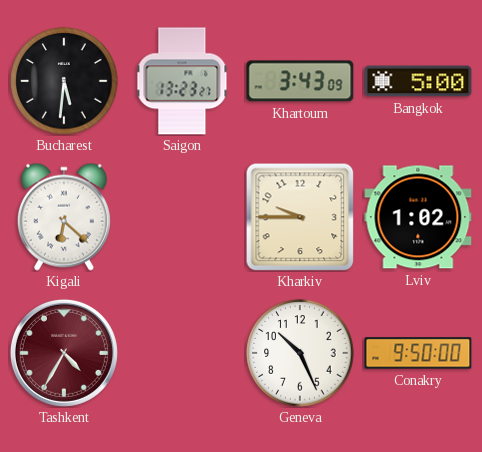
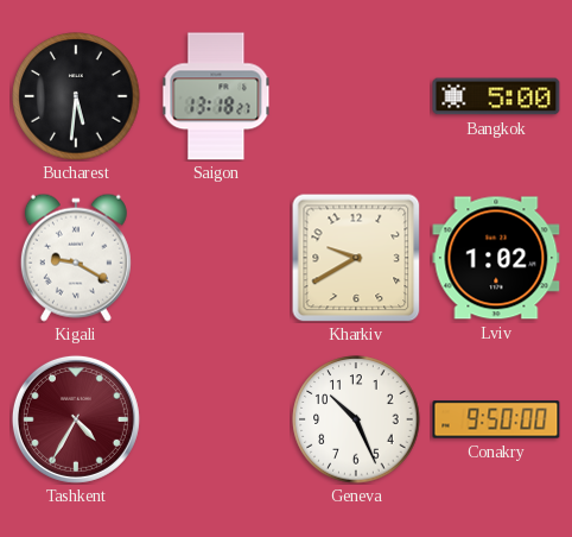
Saigon: 13:23 -> 13:18 (216, 96)
Khartoum: 3:43 -> none (300, 81)
Kigali: 6:22 -> 9:20 (76, 258)
Kharkiv: 9:45 -> 9:40 (356, 258)
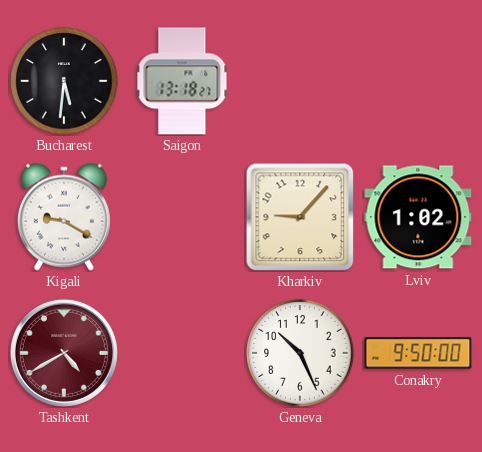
Bangkok: 5:00 -> none (496, 96)
Kharkiv: 9:40 -> 9:07 (300, 217)
Tashkent: 4:35 -> 4:40 (64, 353)
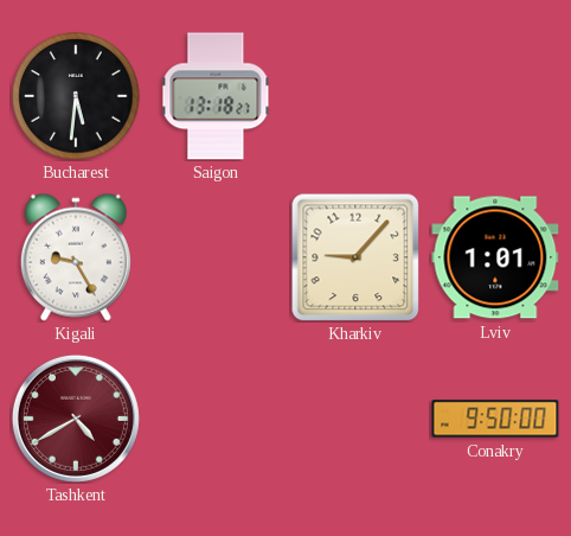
Kigali: 9:20 -> 9:25 (76, 257)
Lviv: 1:02 -> 1:01 (495, 257)
Geneva: 10:26 -> none (300, 353)
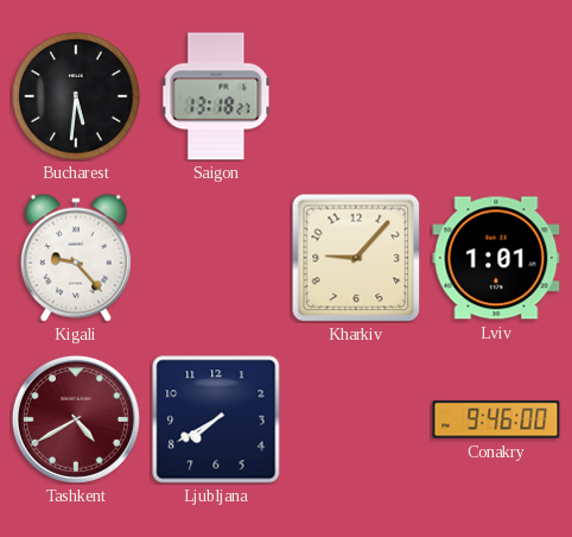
Kigali: 9:25 -> 9:23 (76, 258)
Ljubljana: none -> 7:40 (216, 419)
Conakry: 9:50 -> 9:46 (496, 419)
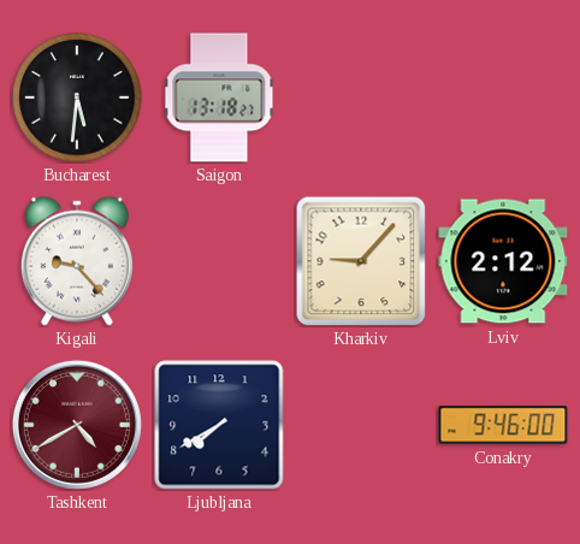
Lviv: 1:01 -> 2:12 (503, 261)
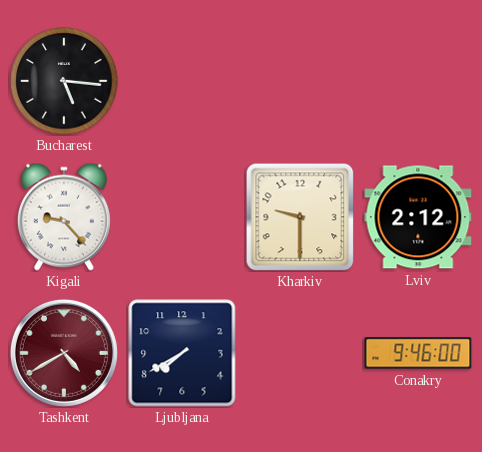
Bucharest: 5:31 -> 5:16 (64, 81)
Saigon: 13:18 -> none (219, 97)
Kharkiv: 9:07 -> 9:30 (300, 217)
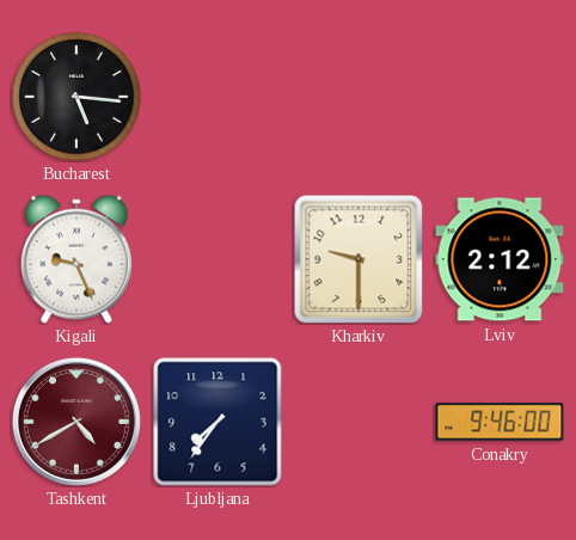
Kigali: 9:23 -> 9:26 (76, 259)
Ljubljana: 7:40 -> 7:36 (217, 422)
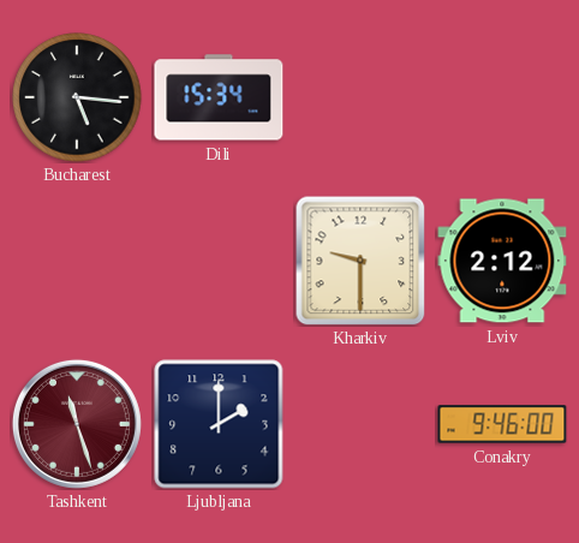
Dili: none -> 15:34 (219, 97)
Kigali: 9:26 -> none (76, 259)
Tashkent: 4:40 -> 11:27 (77, 424)
Ljubljana: 7:36 -> 2:00 (219, 424)
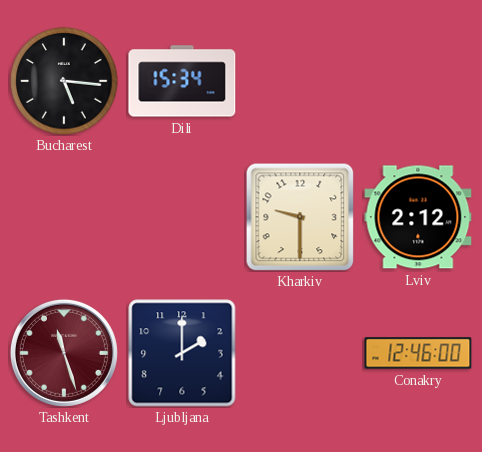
Conakry: 9:46 -> 12:46 (418, 353)
